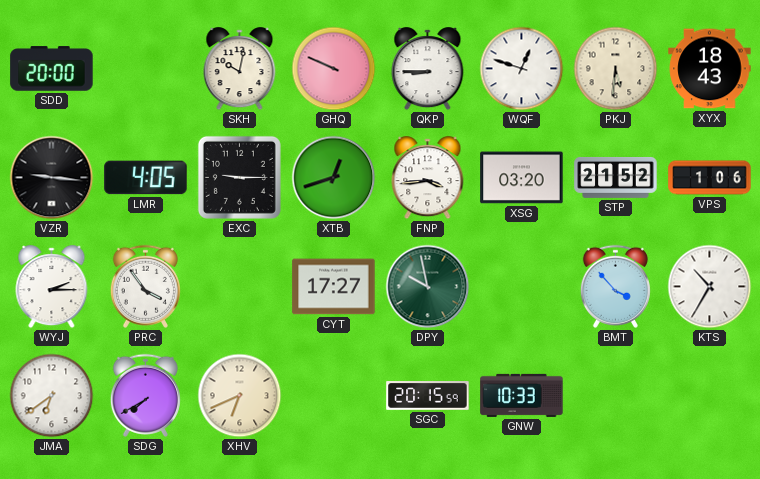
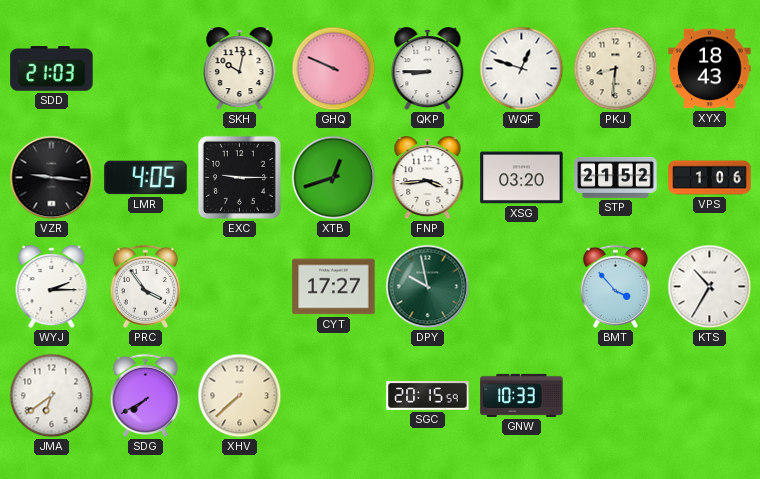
SDD: 20:00 -> 21:03 (52, 69)
PKJ: 5:31 -> 8:31 (616, 69)
XHV: 6:41 -> 7:38 (240, 396)
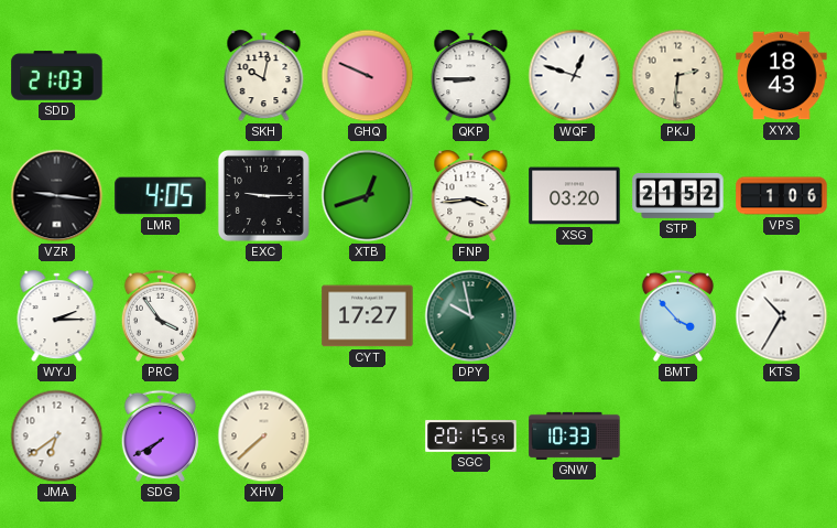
PKJ: 8:31 -> 2:31 (678, 76)
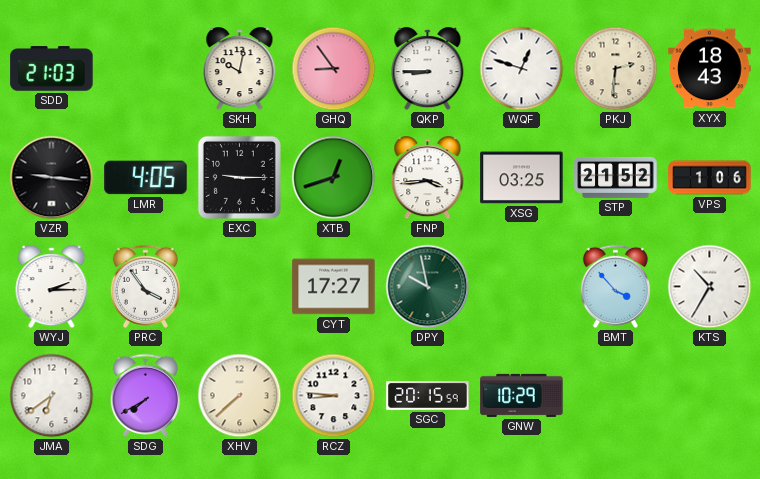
GHQ: 9:49 -> 8:54 (334, 69)
XSG: 03:20 -> 03:25 (522, 178)
RCZ: none -> 8:46 (334, 396)
GNW: 10:33 -> 10:29 (522, 395)
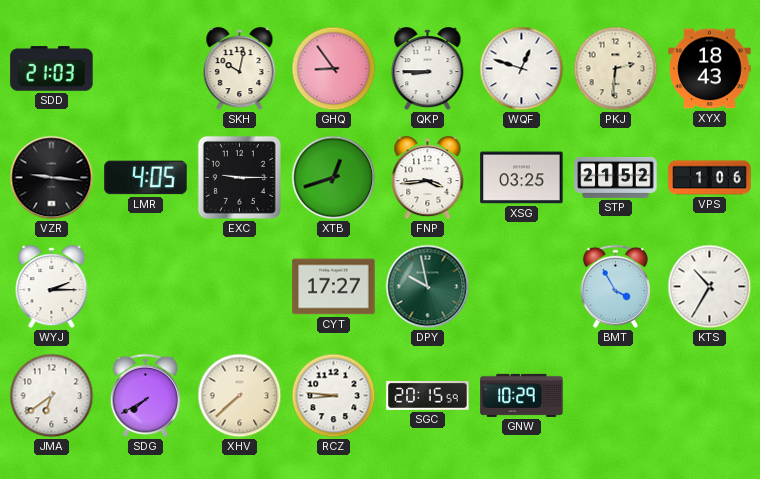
PRC: 3:54 -> none (145, 286)
BMT: 3:53 -> 3:55 (615, 286)
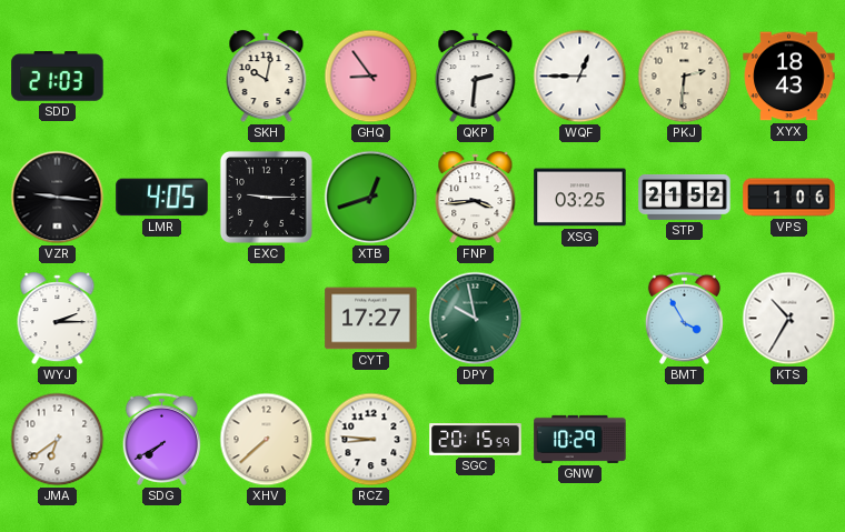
QKP: 8:45 -> 2:31 (476, 77)
WQF: 12:48 -> 12:45 (580, 77)
